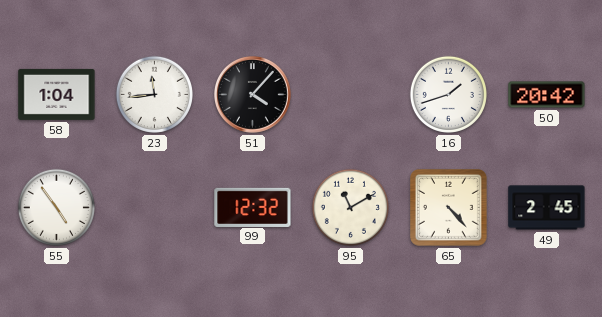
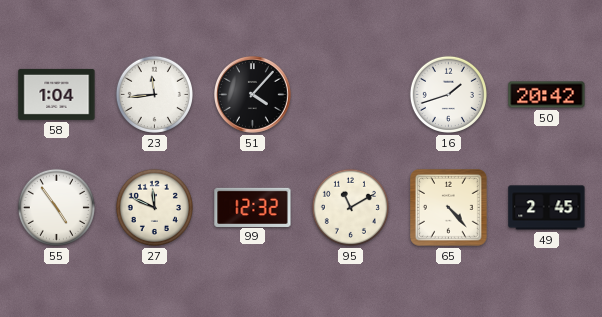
27: none -> 11:49 (154, 207)
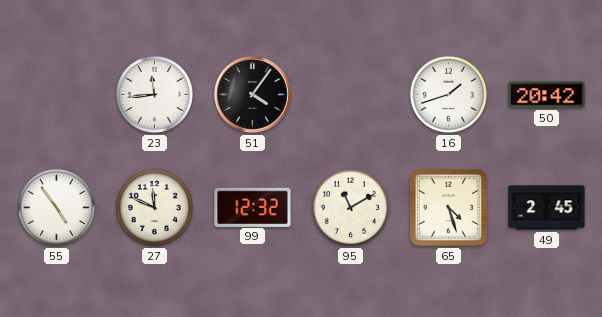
58: 1:04 -> none (57, 94)
51: 4:07 -> 4:06 (253, 95)
65: 4:23 -> 4:27 (449, 208)
